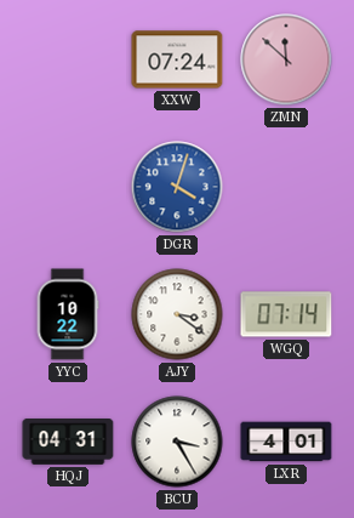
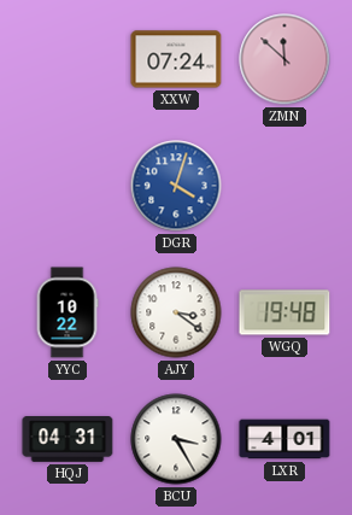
WGQ: 07:14 -> 19:48 (284, 312)
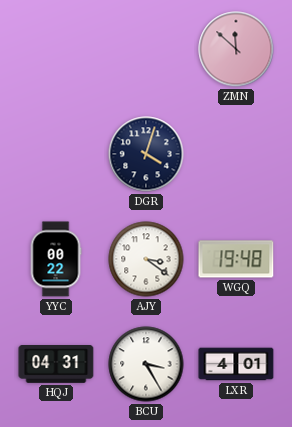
XXW: 07:24 -> none (176, 59)
DGR dial: blue -> navy (146, 154)
YYC: 10:22 -> 00:22 (56, 259)
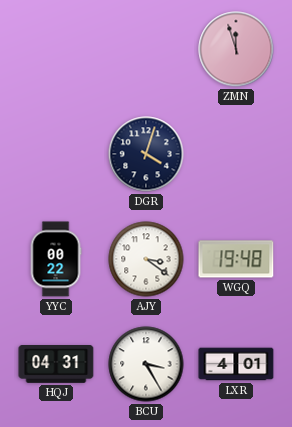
ZMN: 11:52 -> 11:57 (236, 49)
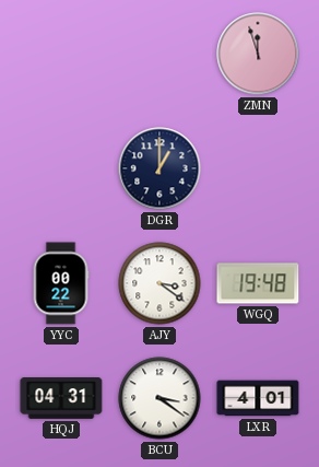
DGR: 4:03 -> 1:00 (159, 168)
BCU: 3:25 -> 3:21 (159, 398)
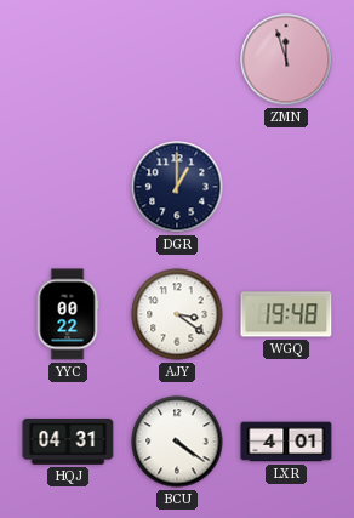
BCU: 3:21 -> 4:21 (177, 442)
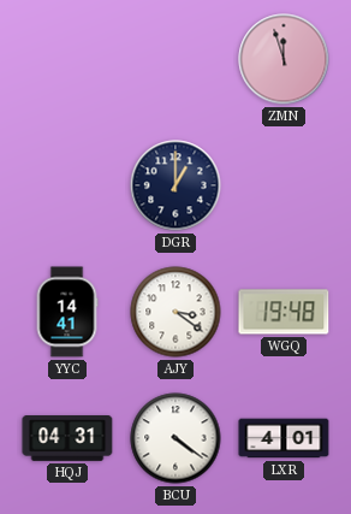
YYC: 00:22 -> 14:41 (67, 312)
